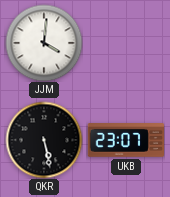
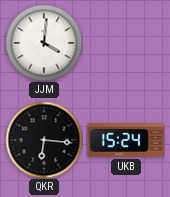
QKR: 5:28 -> 6:16 (44, 140)
UKB: 23:07 -> 15:24 (125, 140)
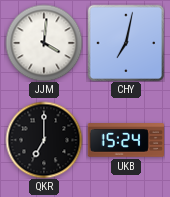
CHY: none -> 7:02 (125, 42)
QKR: 6:16 -> 7:00 (44, 140)
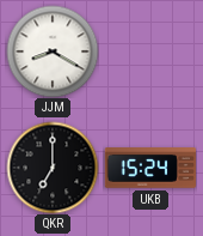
JJM: 4:01 -> 8:20 (53, 52)
CHY: 7:02 -> none (125, 42)
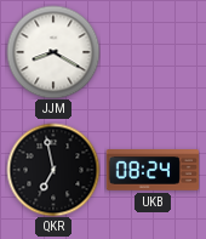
QKR: 7:00 -> 6:58 (53, 170)
UKB: 15:24 -> 08:24 (151, 170)
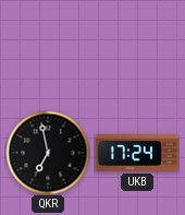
JJM: 8:20 -> none (53, 52)
UKB: 08:24 -> 17:24 (136, 153)
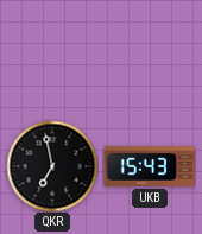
UKB: 17:24 -> 15:43 (149, 166)
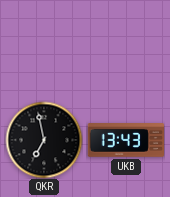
UKB: 15:43 -> 13:43 (125, 140)
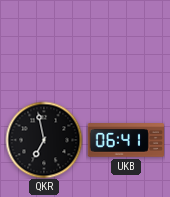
UKB: 13:43 -> 06:41 (125, 140)
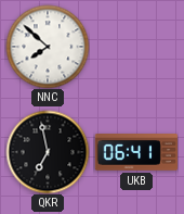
NNC: none -> 7:52 (48, 47)
